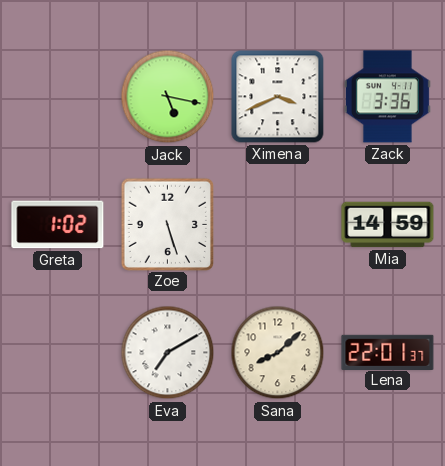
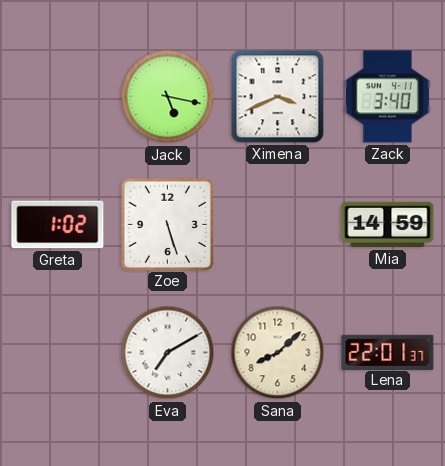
Zack: 3:36 -> 3:40 (387, 97)
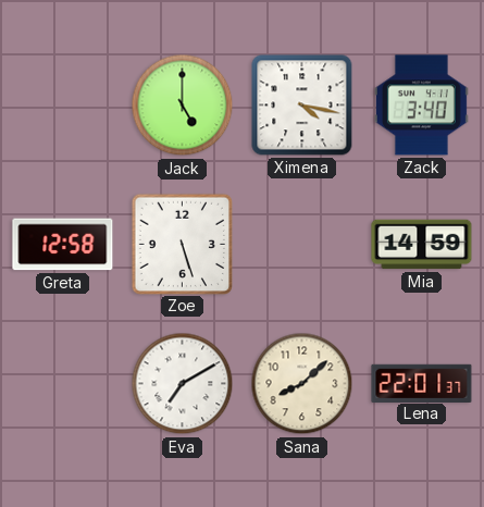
Jack: 5:17 -> 5:00 (183, 106)
Ximena: 3:41 -> 4:17 (302, 106)
Greta: 1:02 -> 12:58 (63, 245)
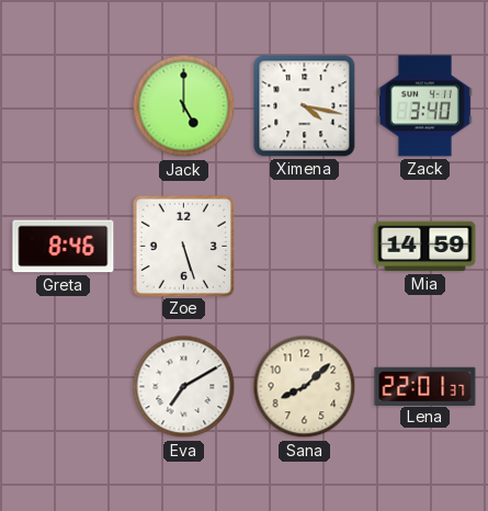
Greta: 12:58 -> 8:46 (64, 247)
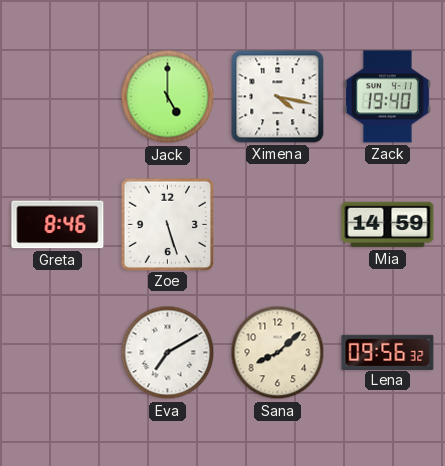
Zack: 3:40 -> 19:40 (387, 97)
Lena: 22:01 -> 09:56 (388, 352)
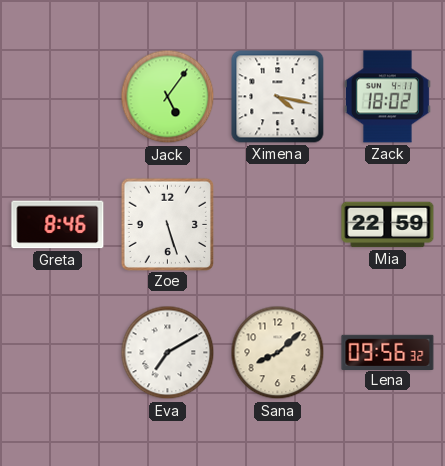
Jack: 5:00 -> 5:06 (168, 97)
Zack: 19:40 -> 18:02 (387, 97)
Mia: 14:59 -> 22:59 (388, 225)
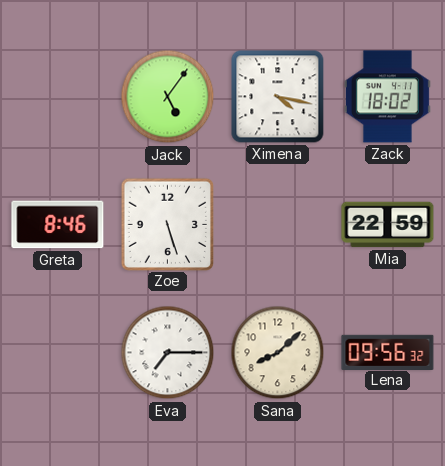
Eva: 7:10 -> 7:15 (168, 353)
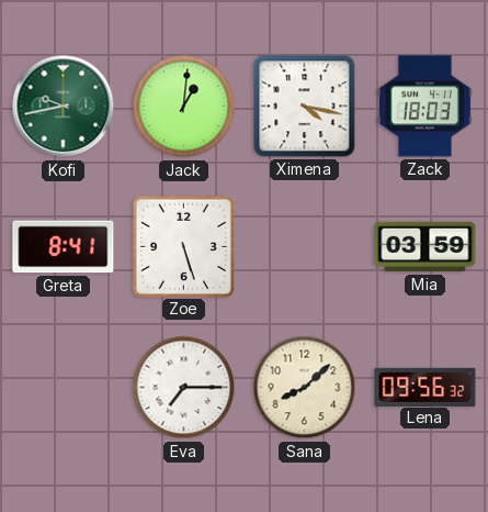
Kofi: none -> 9:43 (64, 107)
Jack: 5:06 -> 1:01 (184, 107)
Zack: 18:02 -> 18:03 (424, 107)
Greta: 8:46 -> 8:41 (64, 247)
Mia: 22:59 -> 03:59 (425, 247)
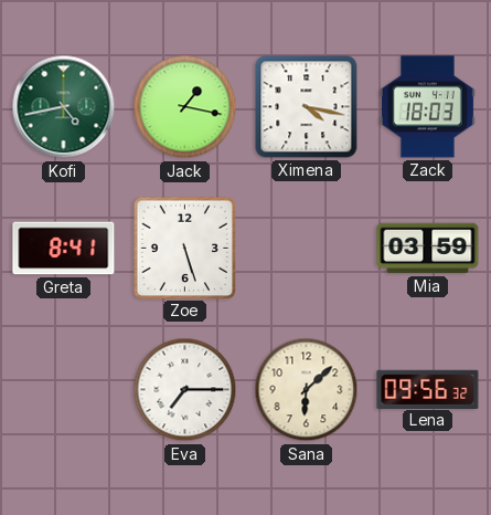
Kofi: 9:43 -> 4:43 (64, 107)
Jack: 1:01 -> 1:17 (185, 107)
Sana: 8:08 -> 6:08 (307, 390)
